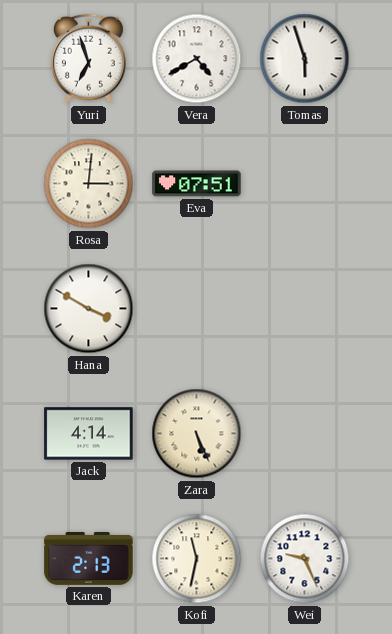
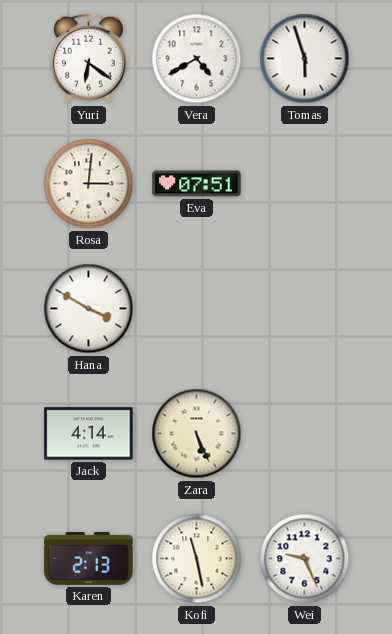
Yuri: 6:57 -> 6:21 (88, 59)
Kofi: 11:32 -> 11:28 (197, 559)
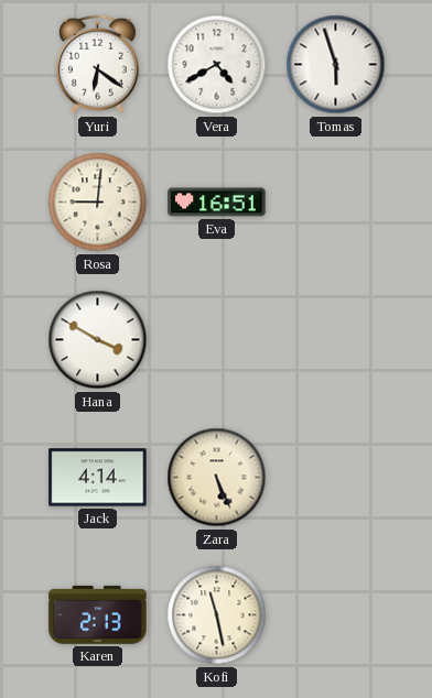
Rosa: 3:01 -> 9:01 (98, 203)
Eva: 07:51 -> 16:51 (217, 203)
Wei: 9:26 -> none (305, 559)
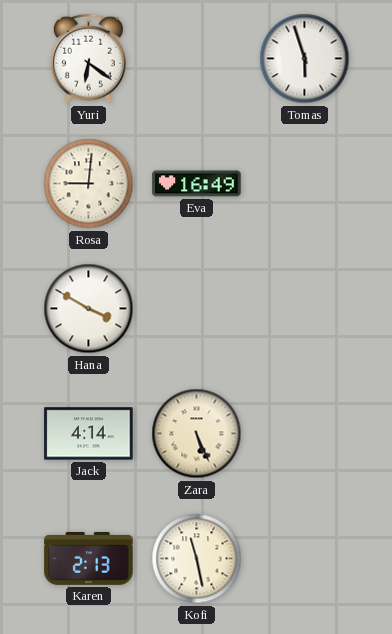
Vera: 4:40 -> none (217, 65)
Eva: 16:51 -> 16:49 (197, 184)
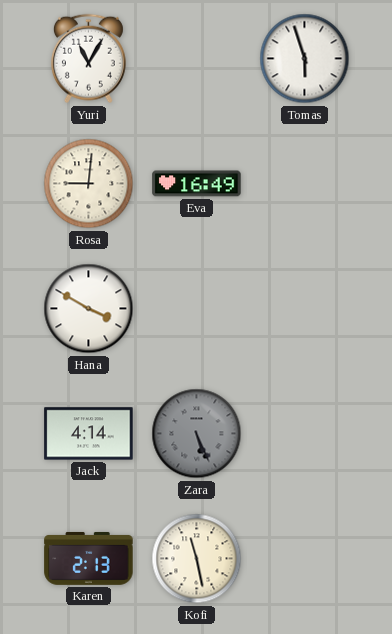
Yuri: 6:21 -> 11:05 (88, 59)
Zara dial: cream -> grey (197, 434)
